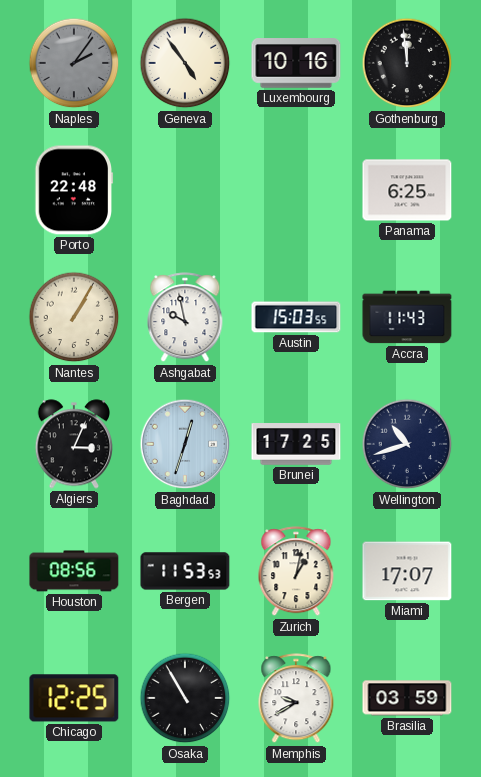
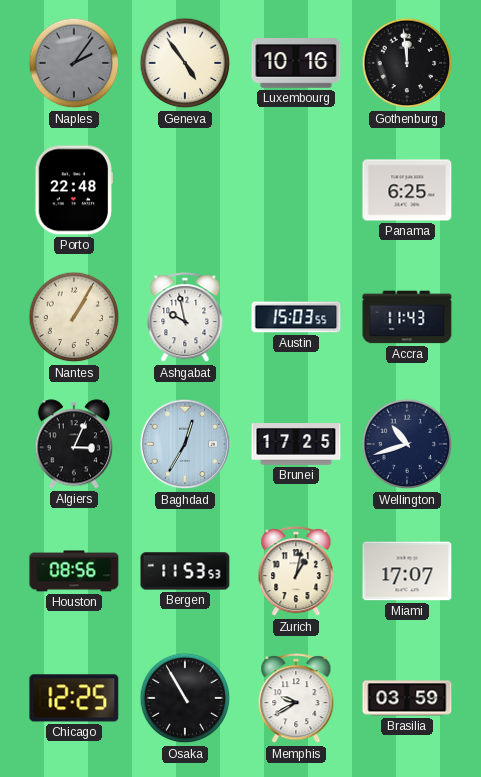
Baghdad: 12:33 -> 12:35 (185, 444)
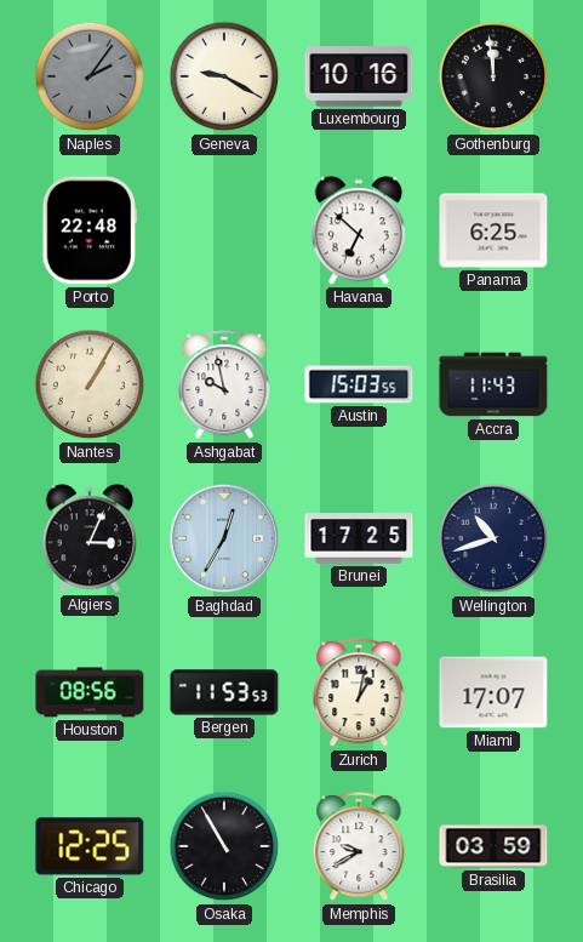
Geneva: 4:54 -> 9:20 (224, 76)
Havana: none -> 6:52 (358, 230)
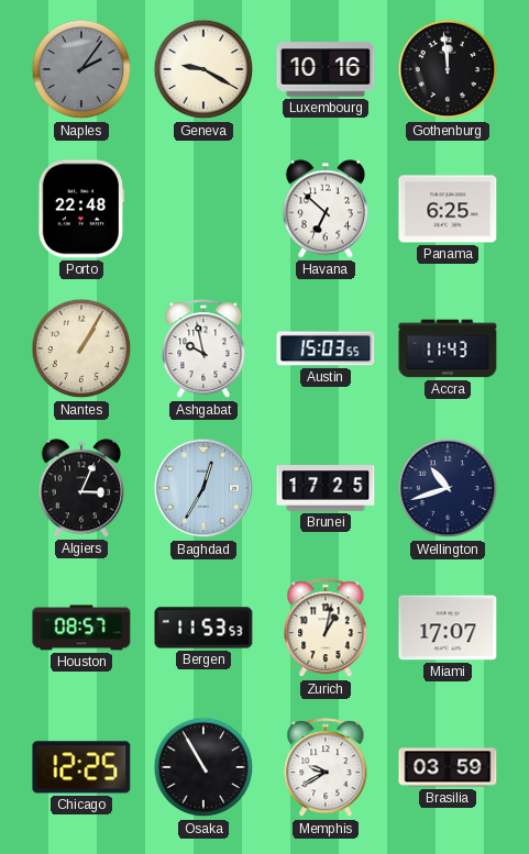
Houston: 08:56 -> 08:57 (81, 628)
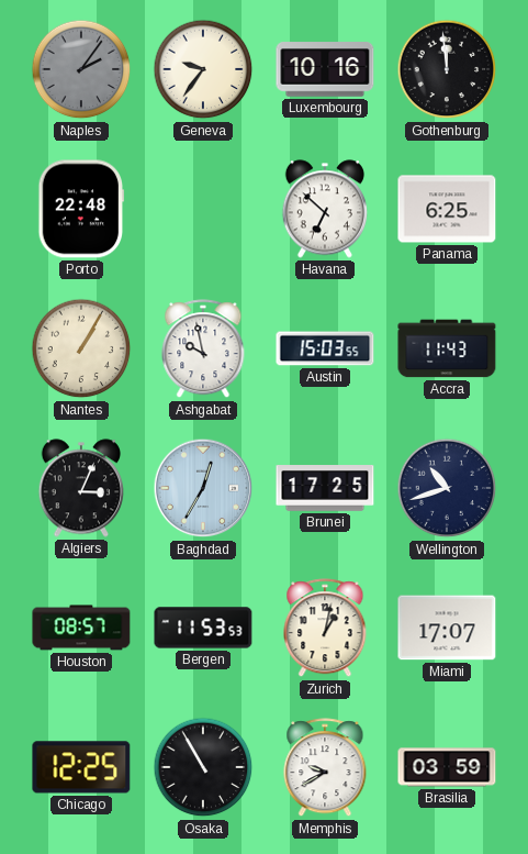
Geneva: 9:20 -> 9:36 (203, 69)
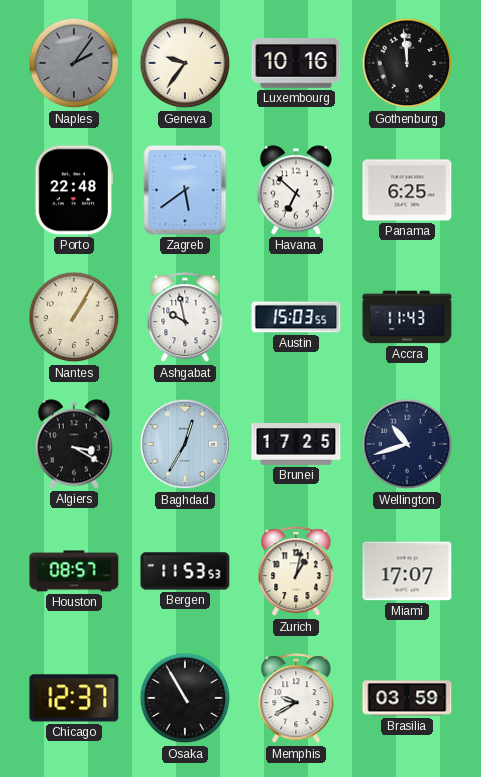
Zagreb: none -> 5:39 (185, 190)
Algiers: 3:04 -> 3:20 (73, 444)
Chicago: 12:25 -> 12:37 (74, 698)
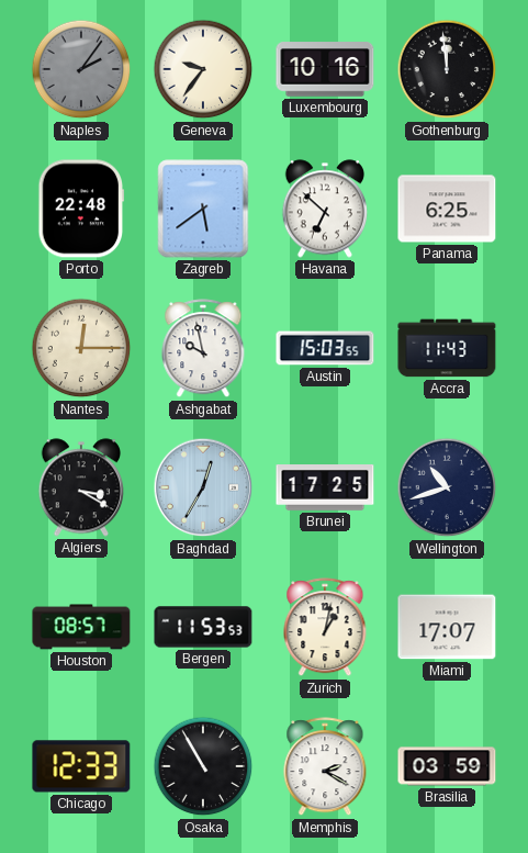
Nantes: 1:05 -> 12:15 (81, 348)
Chicago: 12:37 -> 12:33 (81, 766)
Memphis: 9:40 -> 2:20 (325, 767)
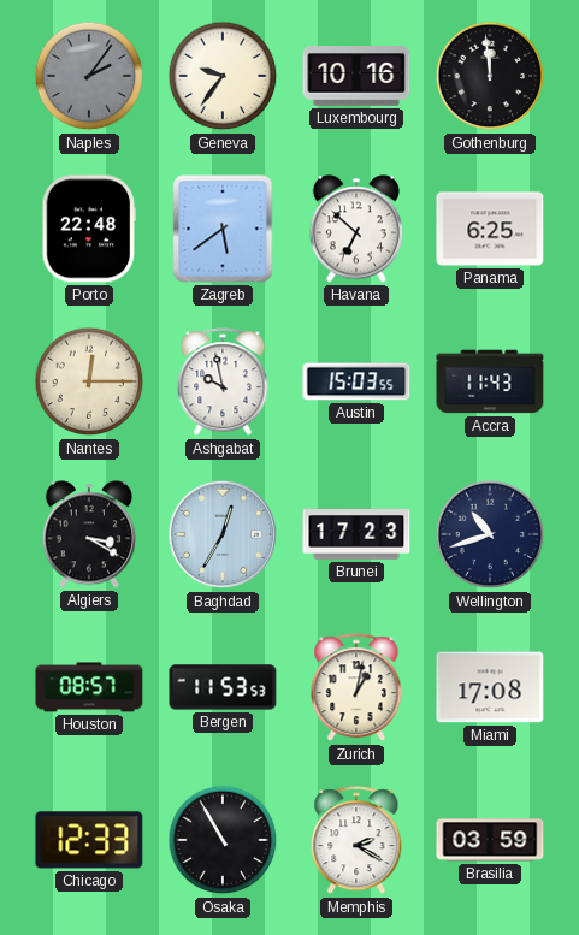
Brunei: 17:25 -> 17:23 (356, 535)
Miami: 17:07 -> 17:08 (490, 687)
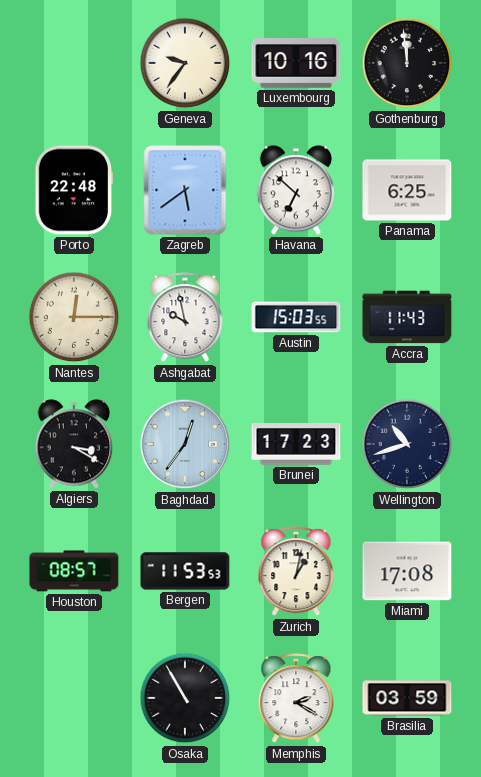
Naples: 2:06 -> none (89, 76)
Baghdad: 12:35 -> 12:36 (185, 444)
Chicago: 12:33 -> none (89, 840)
